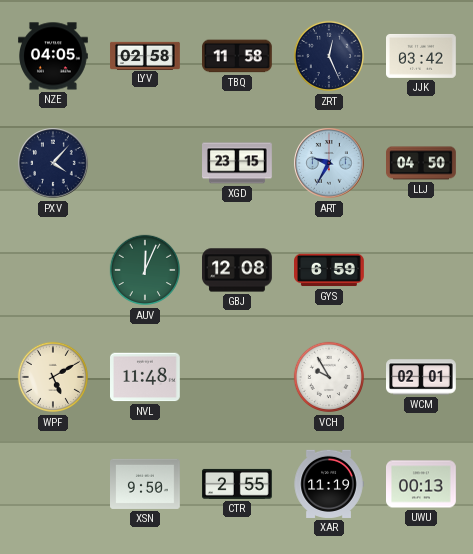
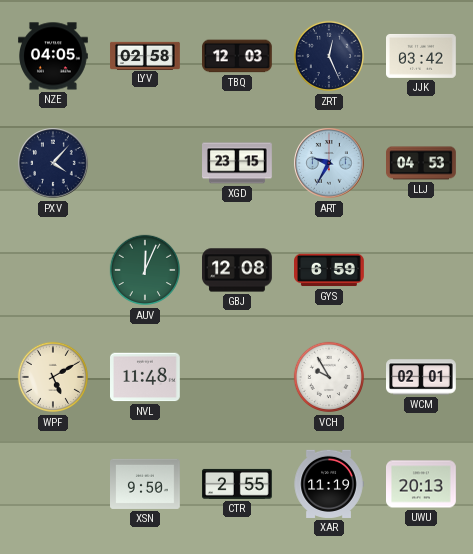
TBQ: 11:58 -> 12:03 (238, 56)
LLJ: 04:50 -> 04:53 (422, 163)
UWU: 00:13 -> 20:13 (422, 484)
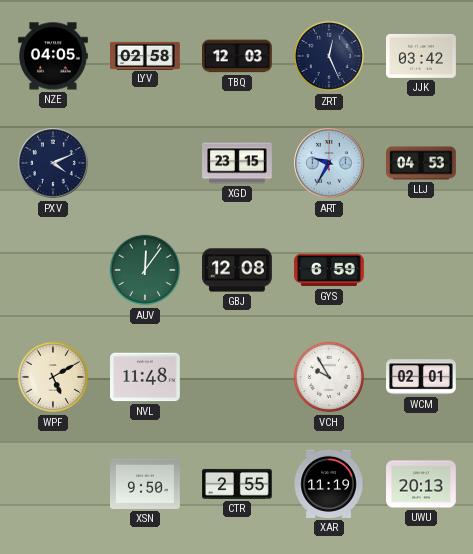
PXV: 4:07 -> 4:11 (53, 163)
AUV: 12:04 -> 12:06 (145, 270)
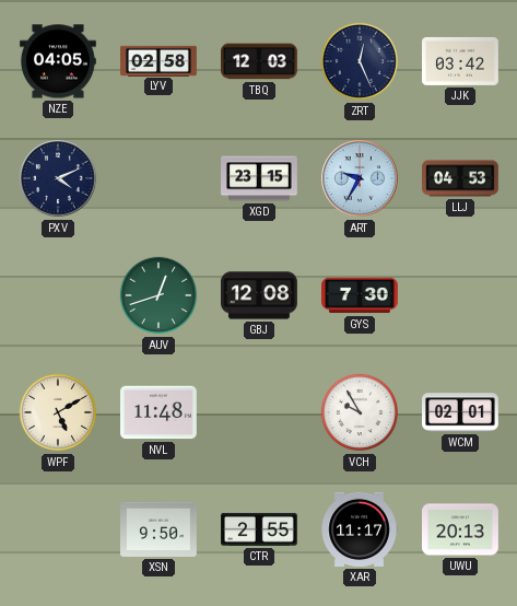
AUV: 12:06 -> 12:42 (158, 295)
GYS: 6:59 -> 7:30 (361, 295)
XAR: 11:19 -> 11:17 (360, 529)
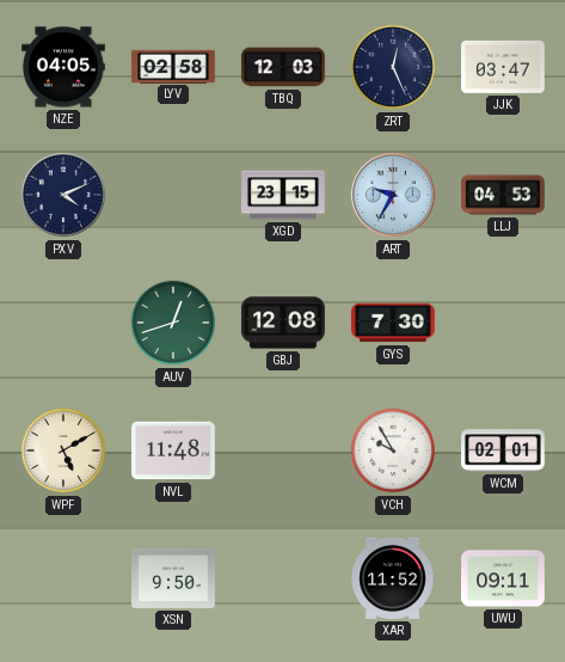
JJK: 03:42 -> 03:47 (504, 67)
CTR: 2:55 -> none (260, 529)
XAR: 11:17 -> 11:52 (393, 578)
UWU: 20:13 -> 09:11 (504, 578)
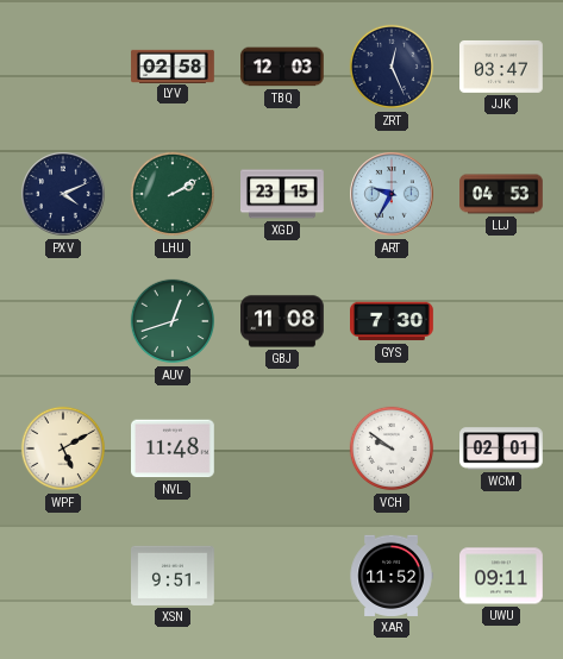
NZE: 04:05 -> none (65, 67)
LHU: none -> 2:10 (173, 194)
GBJ: 12:08 -> 11:08 (283, 321)
VCH: 9:55 -> 9:51 (392, 448)
XSN: 9:50 -> 9:51 (174, 576)
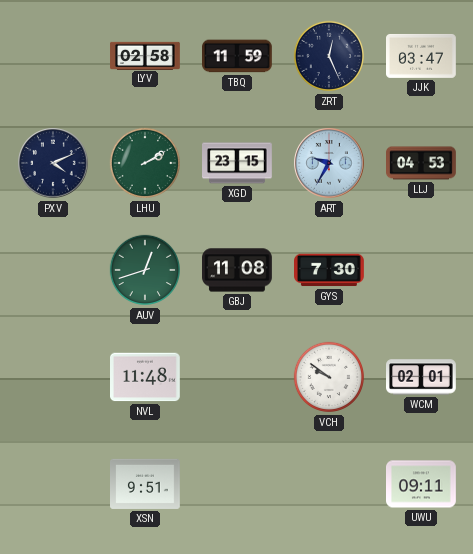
TBQ: 12:03 -> 11:59 (238, 56)
WPF: 5:10 -> none (63, 448)
XAR: 11:52 -> none (392, 576)
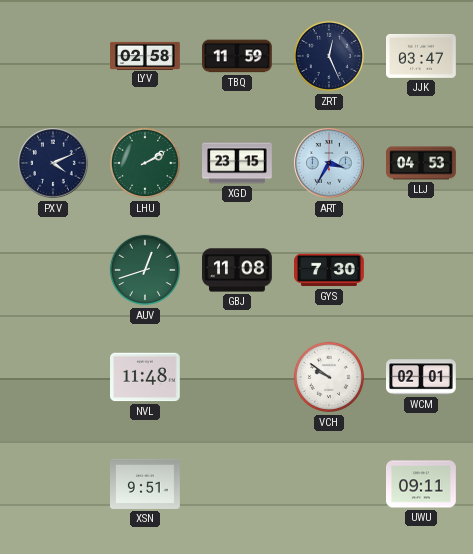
ART: 9:35 -> 3:35 (329, 163)
